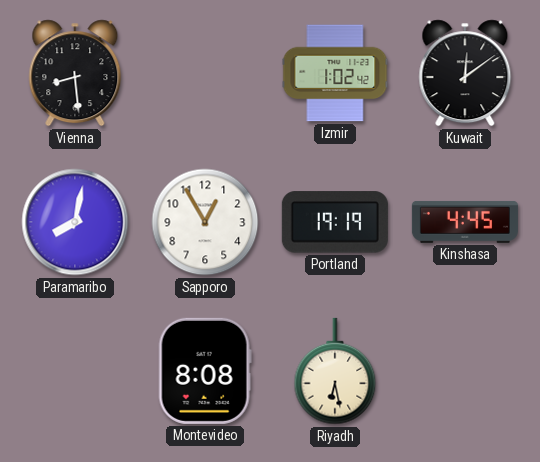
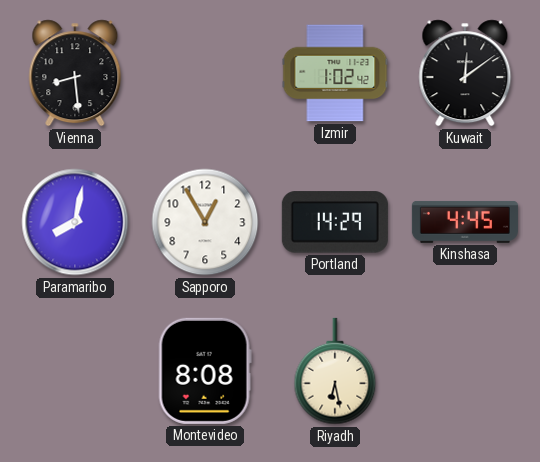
Portland: 19:19 -> 14:29 (335, 222)
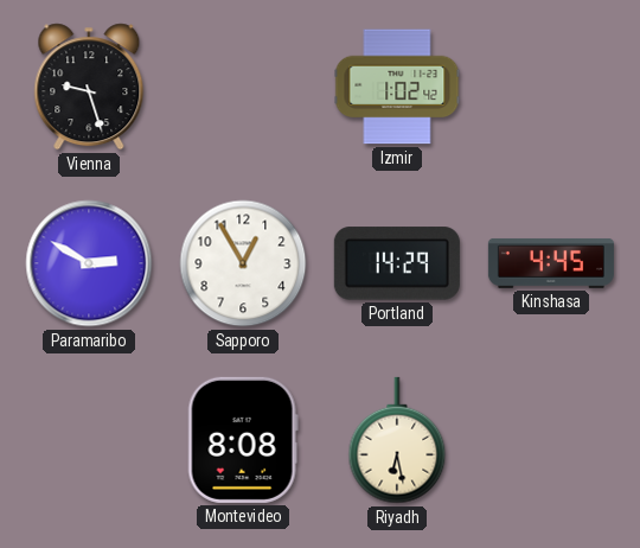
Vienna: 8:29 -> 9:27 (89, 87)
Kuwait: 12:09 -> none (465, 73)
Paramaribo: 8:02 -> 2:50 (89, 263)
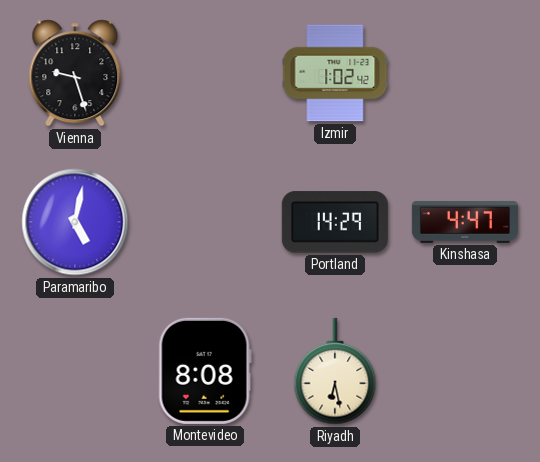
Paramaribo: 2:50 -> 5:02 (75, 222)
Sapporo: 12:55 -> none (243, 263)
Kinshasa: 4:45 -> 4:47 (465, 222)
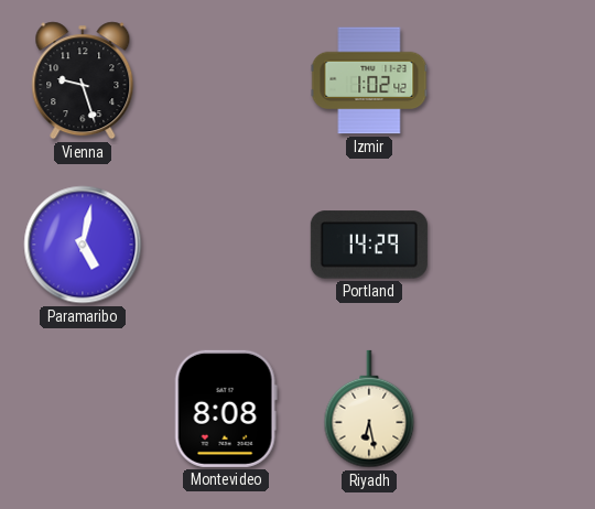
Kinshasa: 4:47 -> none (465, 222)
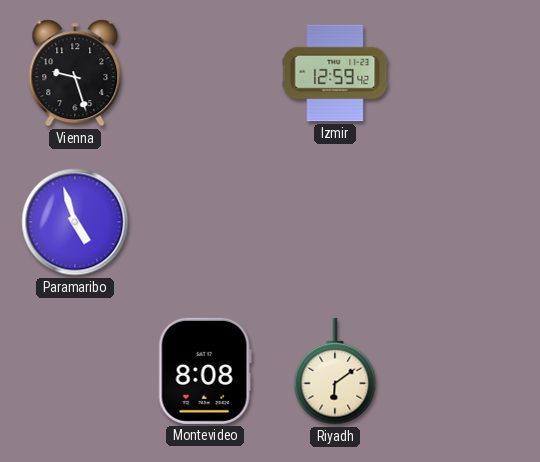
Izmir: 1:02 -> 12:59 (335, 73)
Paramaribo: 5:02 -> 4:57 (75, 222)
Portland: 14:29 -> none (369, 245)
Riyadh: 6:28 -> 6:09 (335, 371)
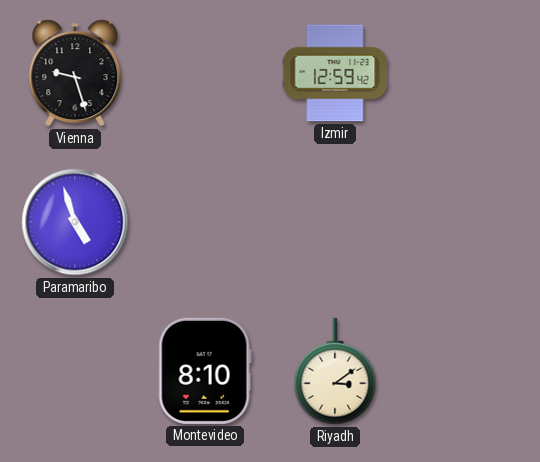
Montevideo: 8:08 -> 8:10 (205, 371)
Riyadh: 6:09 -> 3:09 (335, 371)
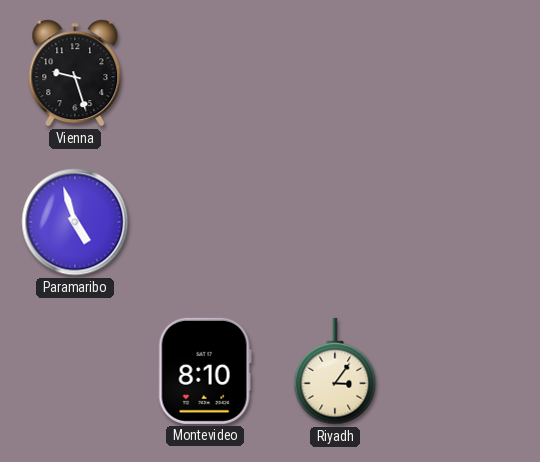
Izmir: 12:59 -> none (335, 73)
Riyadh: 3:09 -> 3:06 (335, 371)
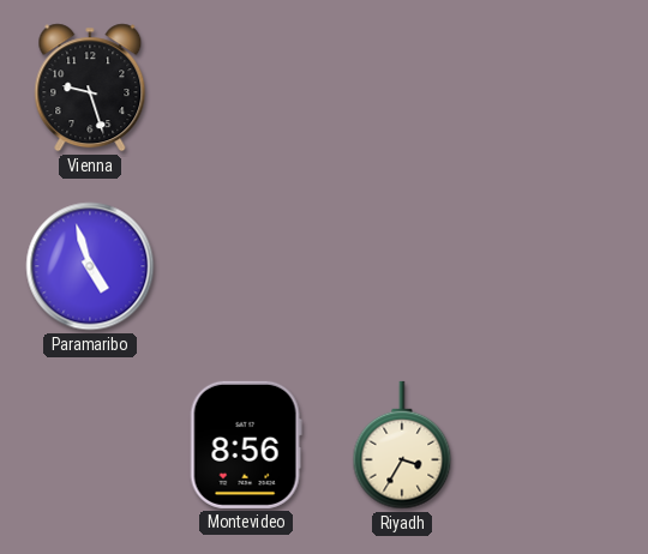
Montevideo: 8:10 -> 8:56 (246, 445)
Riyadh: 3:06 -> 3:35 (402, 445)
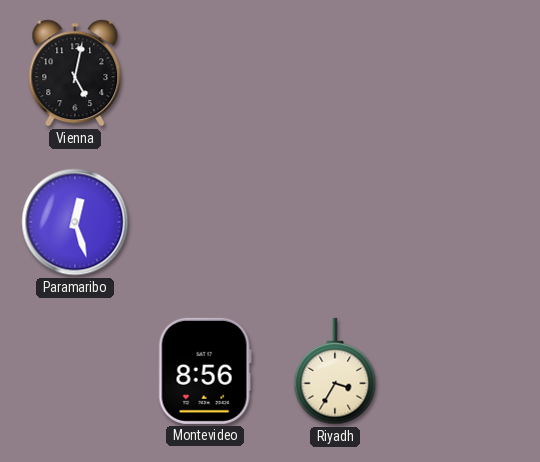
Vienna: 9:27 -> 5:02 (75, 73)
Paramaribo: 4:57 -> 12:27 (75, 222)
